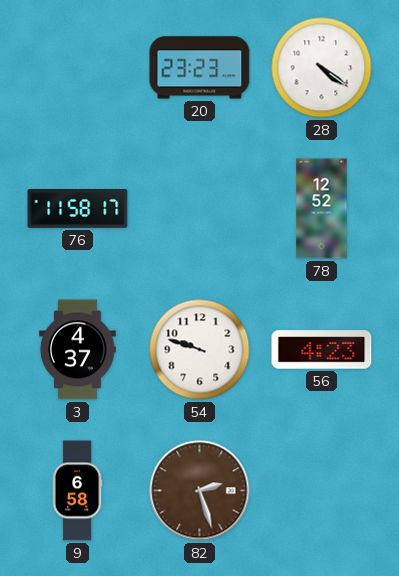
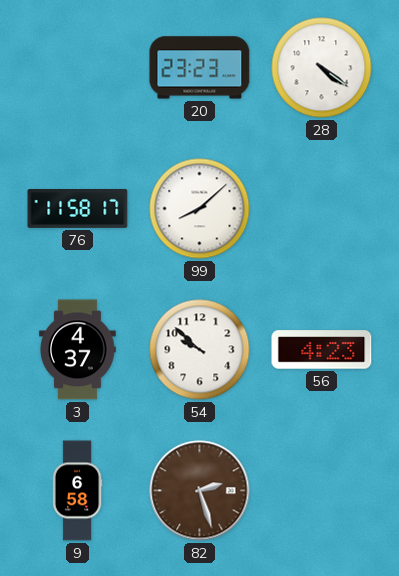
99: none -> 8:08 (200, 209)
78: 12:52 -> none (322, 209)
54: 9:48 -> 9:52 (200, 350)
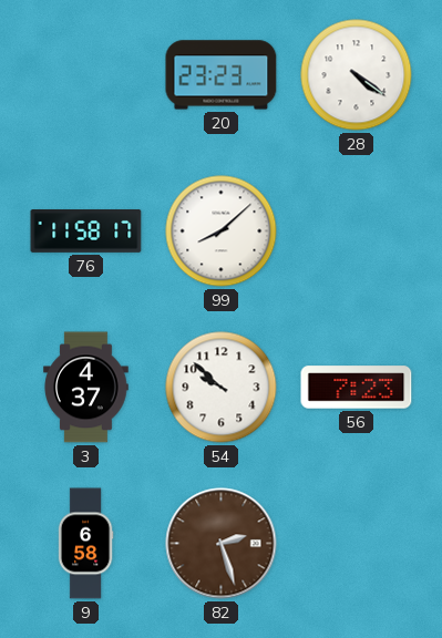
56: 4:23 -> 7:23 (357, 388)
